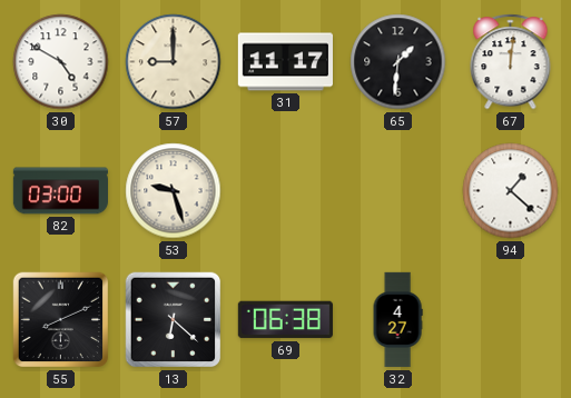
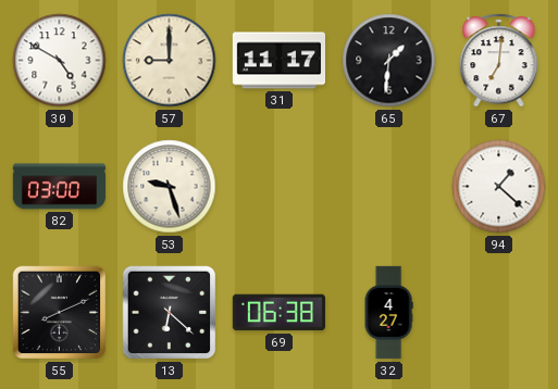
67: 12:01 -> 7:01 (499, 61)
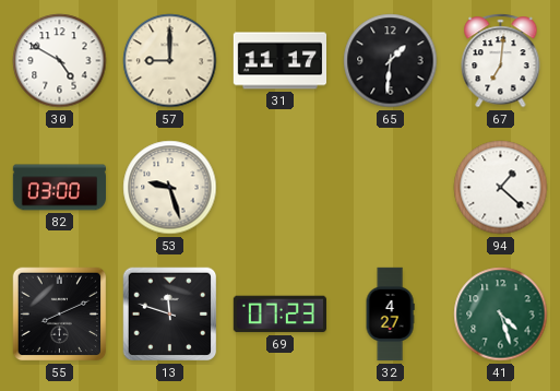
13: 6:22 -> 11:48 (170, 315)
69: 06:38 -> 07:23 (279, 315)
41: none -> 4:27 (501, 315)
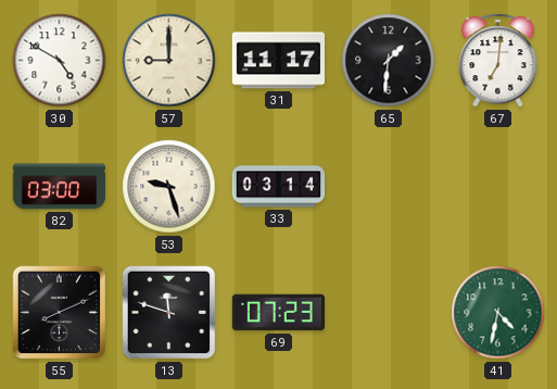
33: none -> 03:14 (279, 187)
94: 1:22 -> none (501, 188)
32: 4:27 -> none (390, 315)
41: 4:27 -> 4:32 (498, 313)
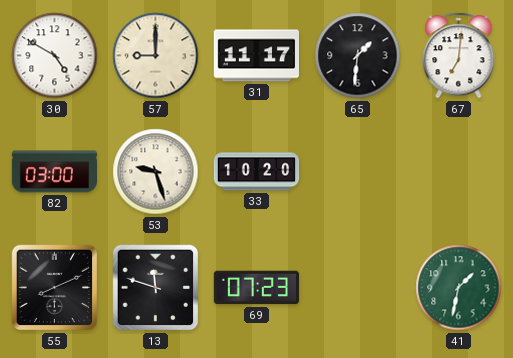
33: 03:14 -> 10:20 (257, 172)
41: 4:32 -> 1:32 (459, 288)
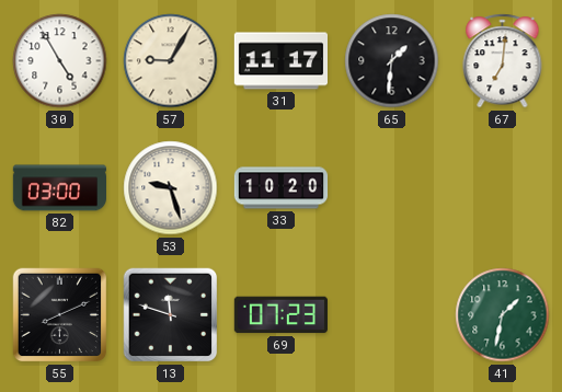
30: 4:50 -> 4:55 (60, 61)
57: 9:00 -> 9:05 (171, 61)
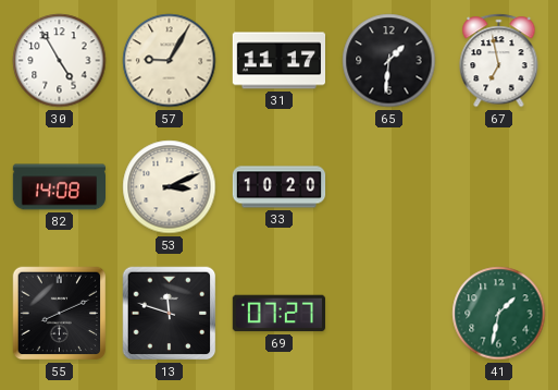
67: 7:01 -> 6:58 (499, 61)
82: 03:00 -> 14:08 (59, 187)
53: 9:27 -> 3:11 (170, 187)
69: 07:23 -> 07:27 (278, 314)
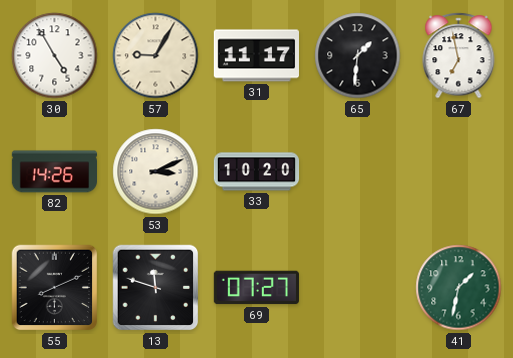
82: 14:08 -> 14:26 (54, 172)
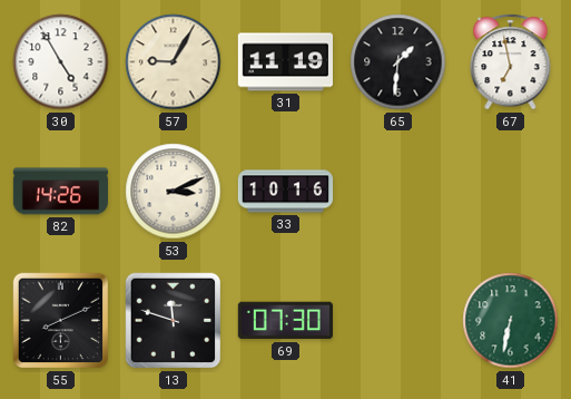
31: 11:17 -> 11:19 (285, 62)
33: 10:20 -> 10:16 (286, 192)
69: 07:27 -> 07:30 (285, 321)
41: 1:32 -> 6:32 (511, 321)
